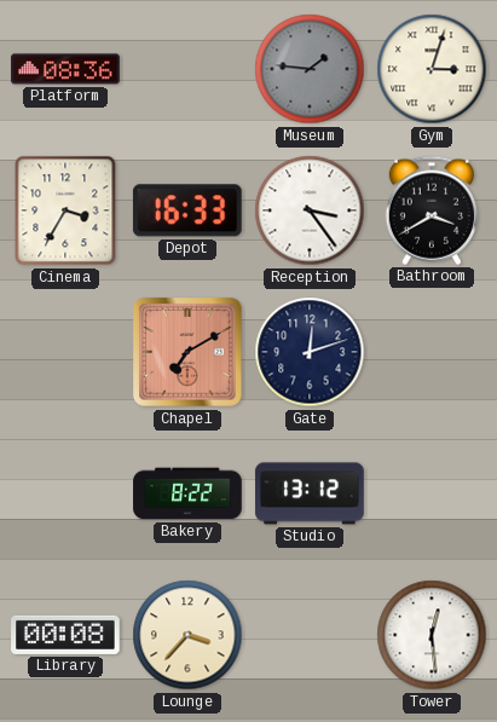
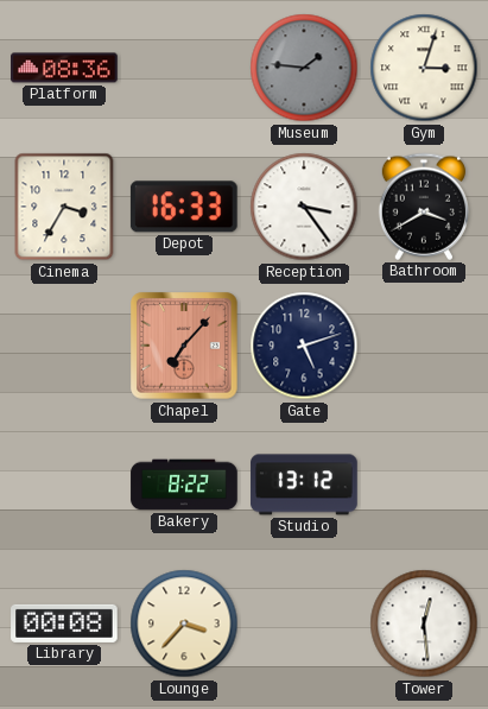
Chapel: 7:10 -> 7:07 (184, 346)
Gate: 12:12 -> 5:12 (304, 346)
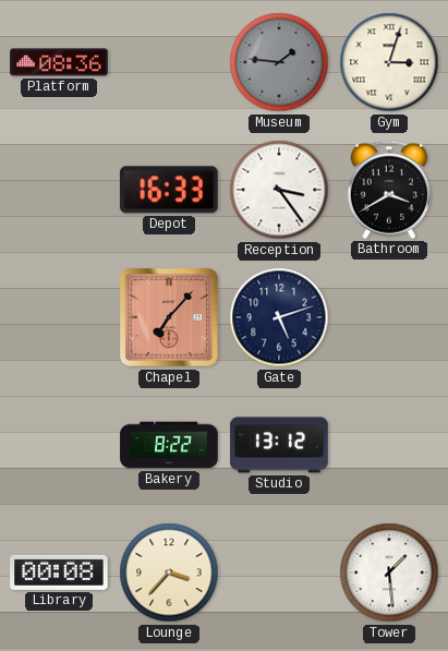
Cinema: 3:35 -> none (64, 207)
Tower: 12:29 -> 1:29 (389, 572)
